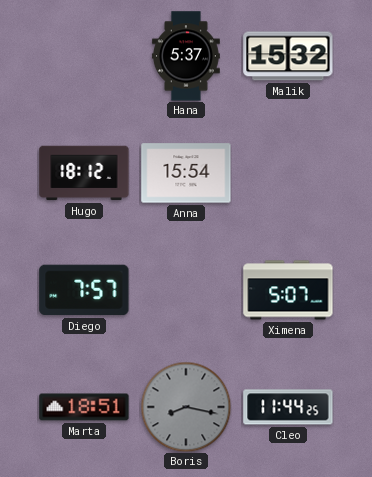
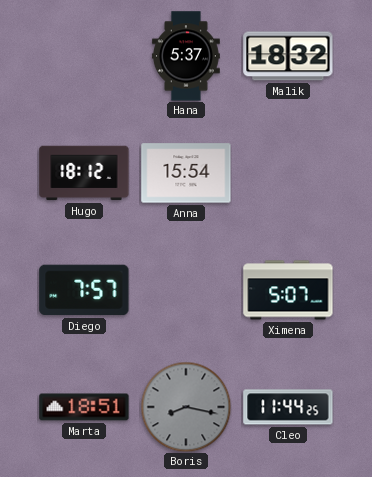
Malik: 15:32 -> 18:32 (288, 56)
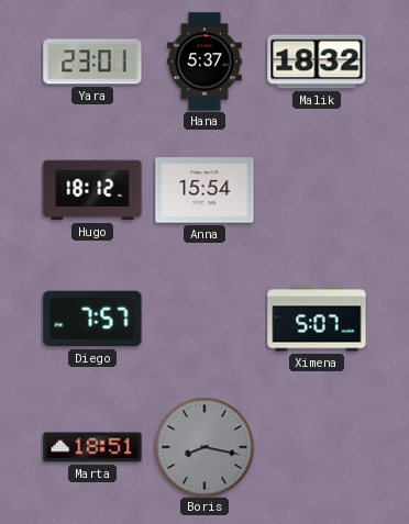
Yara: none -> 23:01 (92, 62)
Cleo: 11:44 -> none (288, 407)
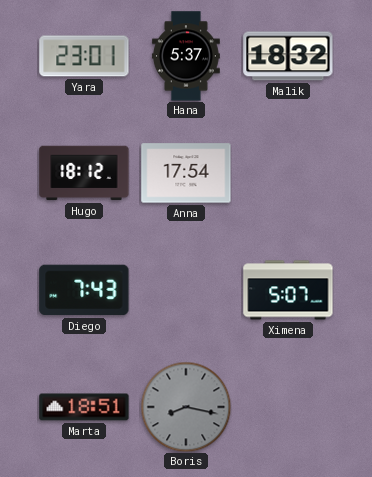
Anna: 15:54 -> 17:54 (186, 173)
Diego: 7:57 -> 7:43 (84, 290)
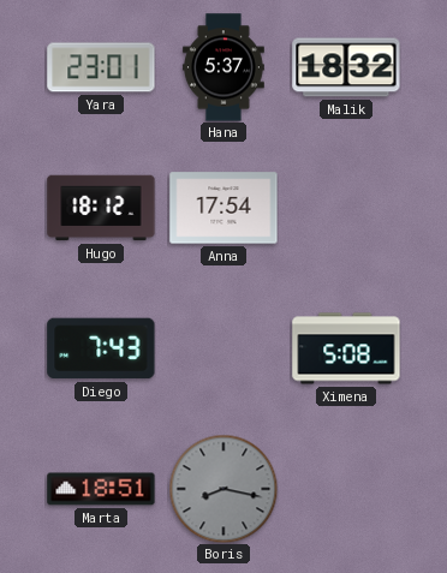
Ximena: 5:07 -> 5:08 (346, 348)
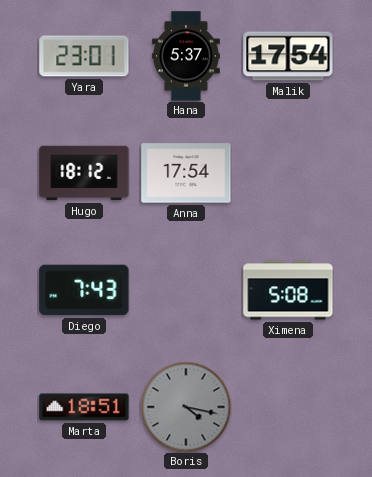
Malik: 18:32 -> 17:54 (288, 56)
Boris: 8:17 -> 4:17 (186, 407)
